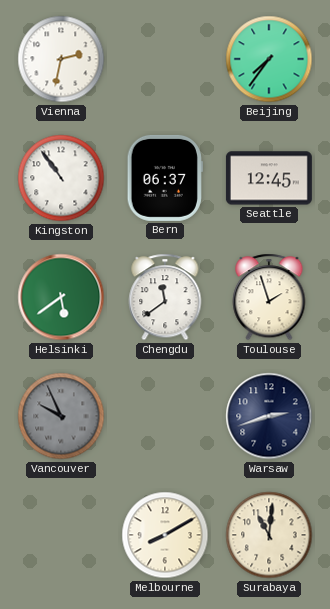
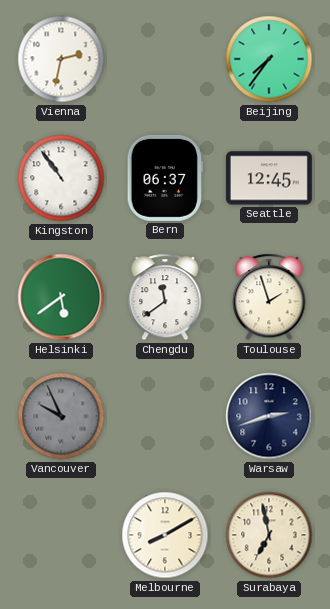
Surabaya: 11:01 -> 6:58 (269, 535)
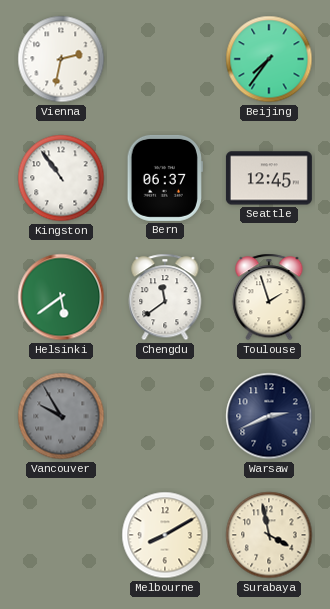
Vancouver: 9:56 -> 9:55 (61, 416)
Warsaw: 2:42 -> 2:41 (269, 416)
Surabaya: 6:58 -> 3:58 (269, 535)
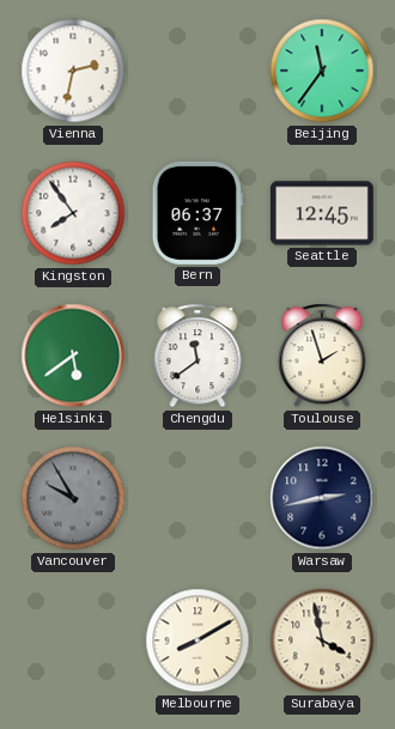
Beijing: 7:36 -> 11:36 (322, 71)
Kingston: 10:54 -> 7:54 (73, 213)
Warsaw: 2:41 -> 2:43 (322, 498)
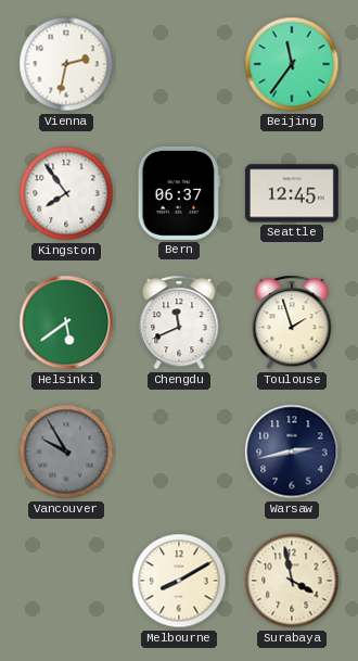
Chengdu: 11:39 -> 11:41 (179, 322)
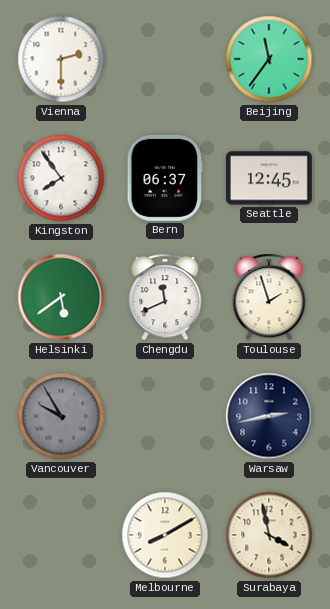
Vienna: 2:32 -> 2:30 (61, 59)
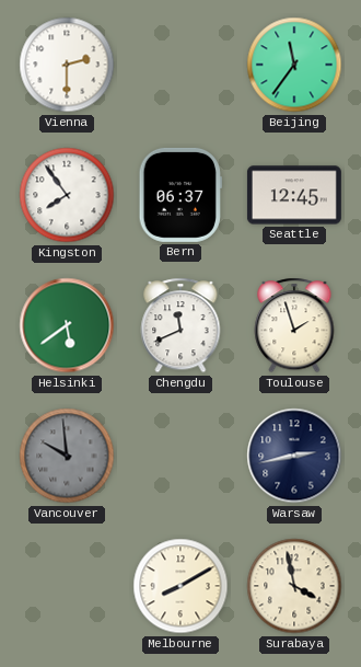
Vancouver: 9:55 -> 9:59 (67, 456)
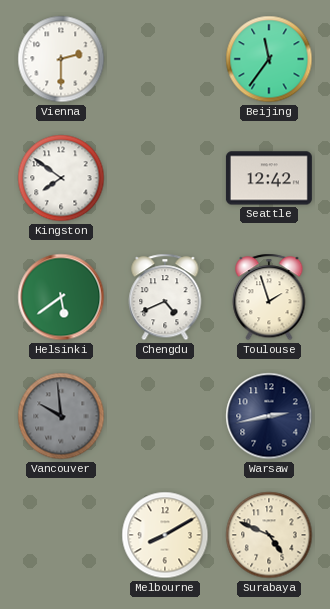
Kingston: 7:54 -> 7:51 (61, 178)
Bern: 06:37 -> none (180, 195)
Seattle: 12:45 -> 12:42 (269, 178)
Chengdu: 11:41 -> 4:41 (165, 297)
Surabaya: 3:58 -> 4:49 (269, 535)
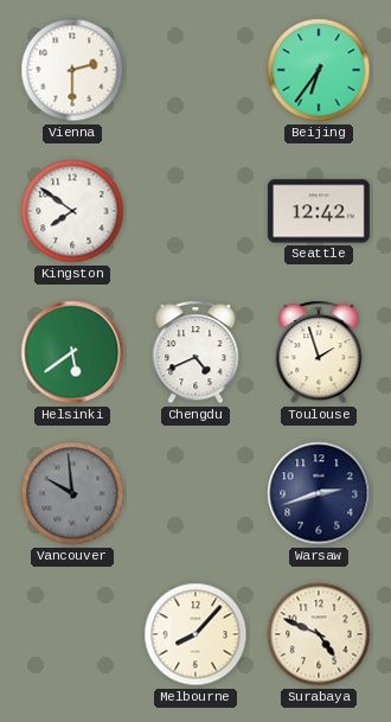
Beijing: 11:36 -> 6:36 (319, 70)
Warsaw: 2:43 -> 2:42 (319, 493)
Melbourne: 8:10 -> 8:07 (195, 634)
